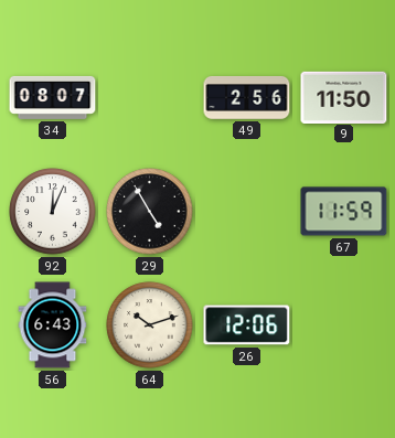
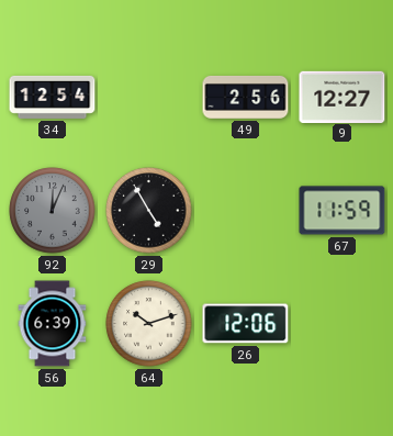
34: 08:07 -> 12:54 (53, 97)
9: 11:50 -> 12:27 (343, 97)
92 dial: white -> grey (53, 211)
56: 6:43 -> 6:39 (53, 324)
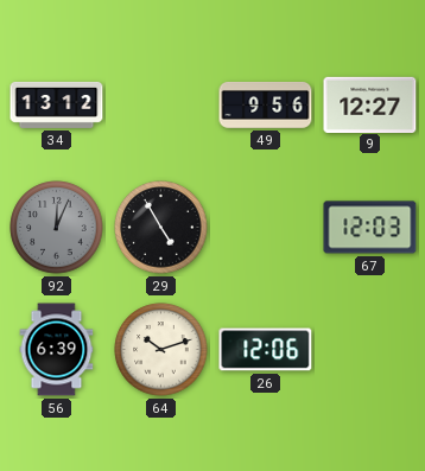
34: 12:54 -> 13:12 (57, 104)
49: 2:56 -> 9:56 (266, 104)
67: 11:59 -> 12:03 (370, 228)
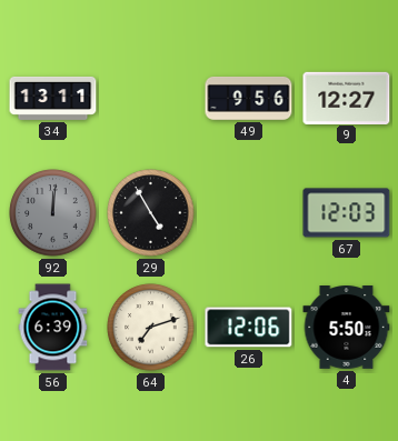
34: 13:12 -> 13:11 (53, 98)
92: 12:04 -> 12:01 (53, 213)
64: 10:12 -> 7:12 (151, 328)
4: none -> 5:50 (347, 328)
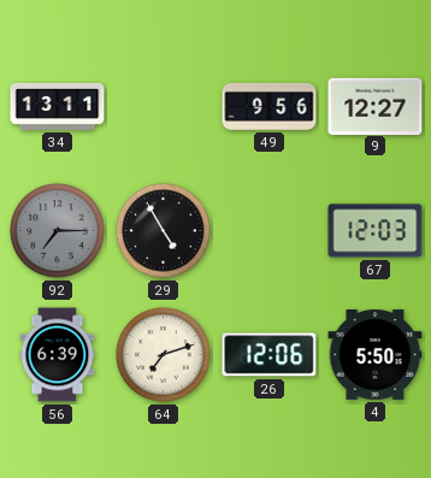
92: 12:01 -> 7:15 (58, 231)
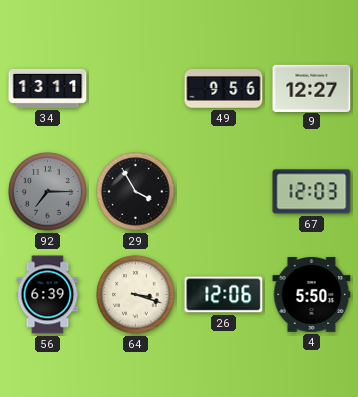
29: 4:55 -> 3:55 (136, 192)
64: 7:12 -> 3:18 (136, 295)
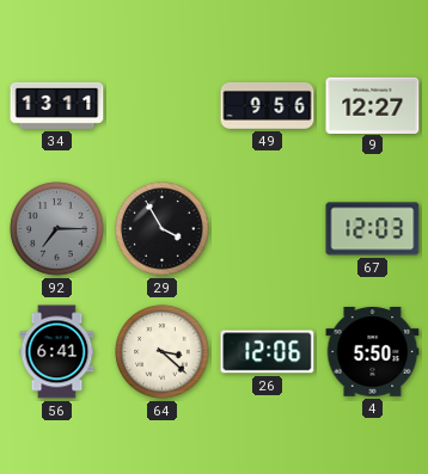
56: 6:39 -> 6:41 (57, 352)
64: 3:18 -> 3:22 (163, 352)
